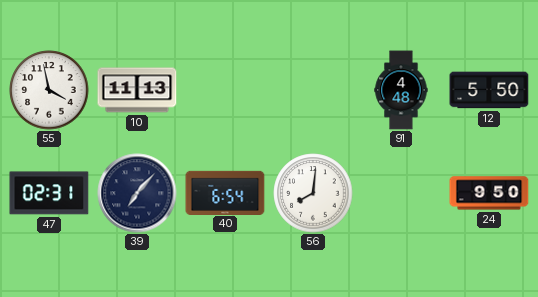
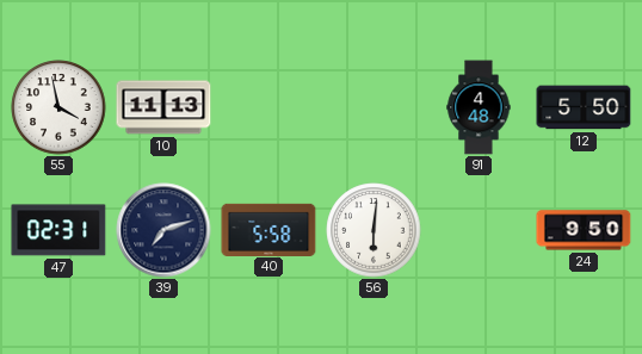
39: 7:07 -> 7:12 (163, 230)
40: 6:54 -> 5:58 (268, 229)
56: 8:01 -> 6:01 (374, 230)
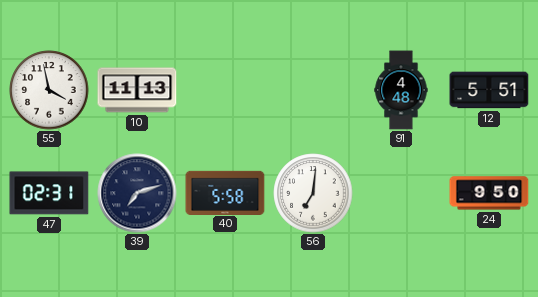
12: 5:50 -> 5:51 (489, 90)
56: 6:01 -> 7:01 (313, 193)
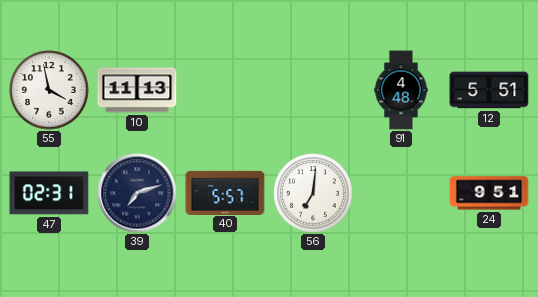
40: 5:58 -> 5:57 (225, 192)
24: 9:50 -> 9:51 (489, 193)
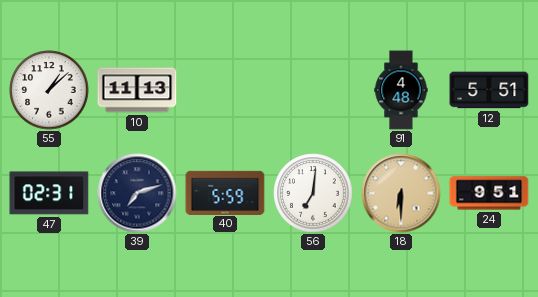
55: 3:58 -> 1:08 (49, 90)
40: 5:57 -> 5:59 (225, 192)
18: none -> 6:30 (401, 193)
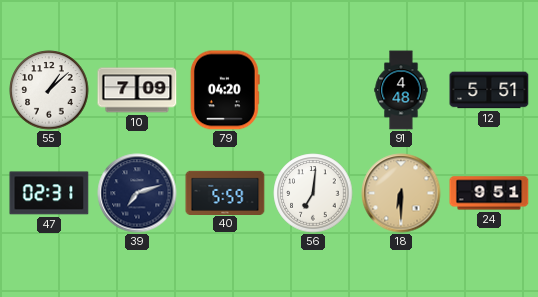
10: 11:13 -> 7:09 (137, 90)
79: none -> 04:20 (225, 90)
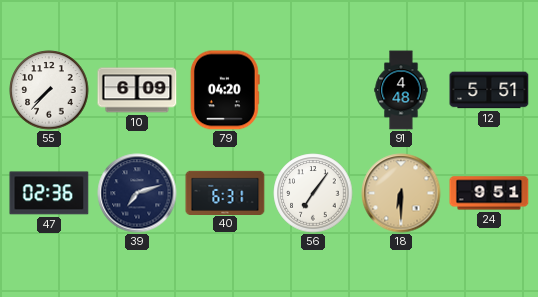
55: 1:08 -> 7:37 (49, 90)
10: 7:09 -> 6:09 (137, 90)
47: 02:31 -> 02:36 (49, 193)
40: 5:59 -> 6:31 (225, 192)
56: 7:01 -> 7:06 (313, 193)
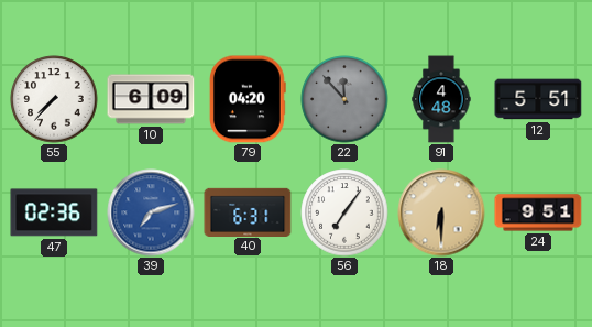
22: none -> 11:53 (344, 99)
39 dial: navy -> blue (151, 212)
